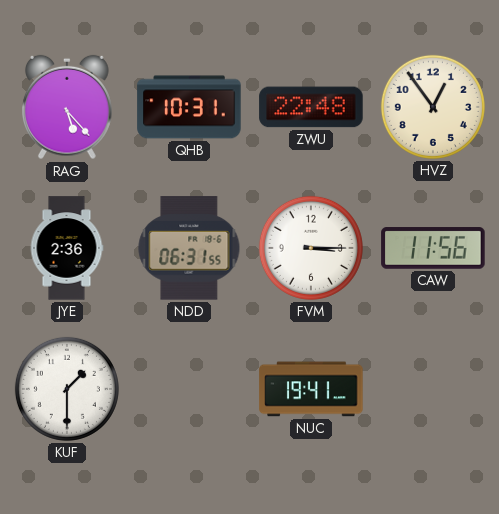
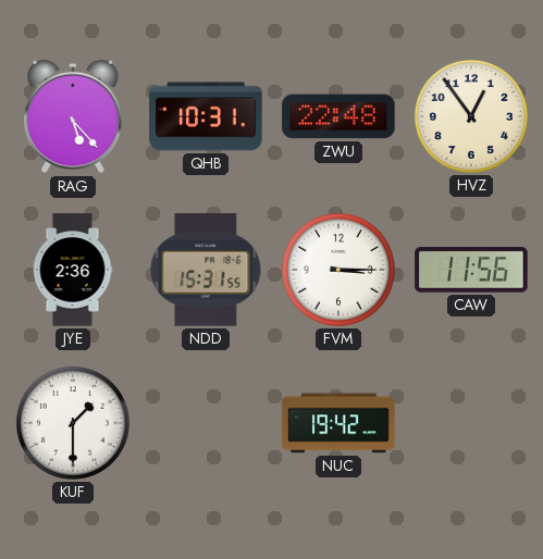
NDD: 06:31 -> 15:31 (206, 270)
NUC: 19:41 -> 19:42 (338, 423)
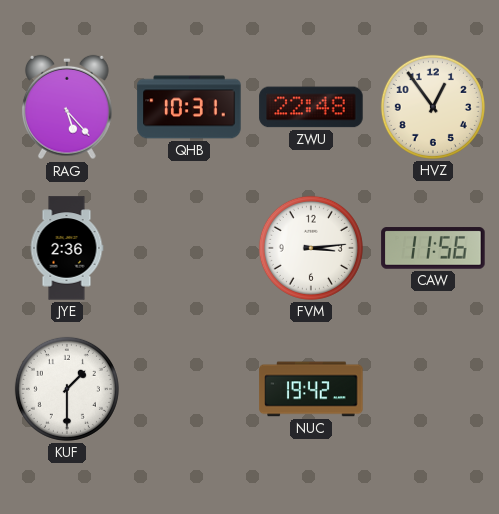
NDD: 15:31 -> none (206, 270)
FVM: 3:15 -> 3:14 (311, 248)
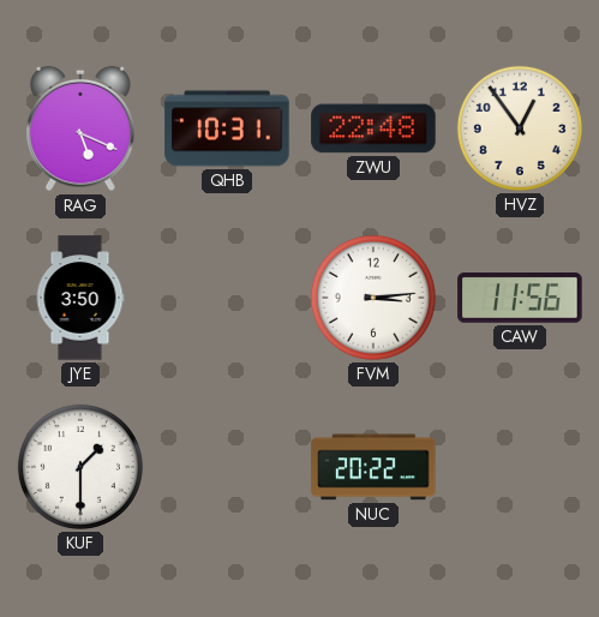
RAG: 5:23 -> 5:19 (82, 128)
JYE: 2:36 -> 3:50 (80, 298)
NUC: 19:42 -> 20:22 (373, 467)
